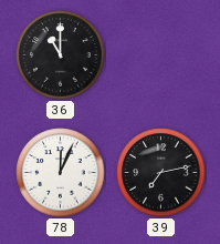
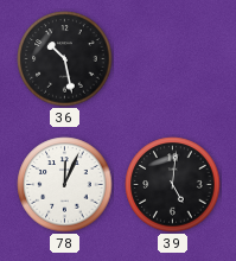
36: 11:00 -> 10:28 (65, 59)
39: 7:13 -> 5:01 (173, 185)
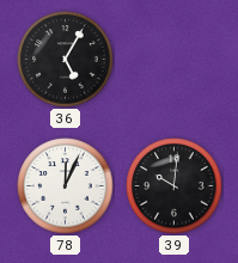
36: 10:28 -> 5:05 (66, 60)
39: 5:01 -> 10:01 (175, 186)
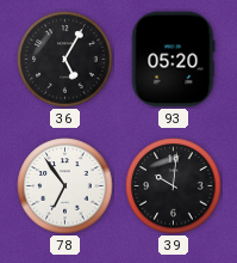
93: none -> 05:20 (173, 60)
78: 12:04 -> 6:54 (66, 186)
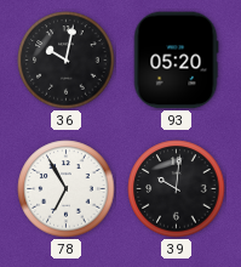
36: 5:05 -> 10:02 (67, 61)
78: 6:54 -> 6:55 (67, 189)
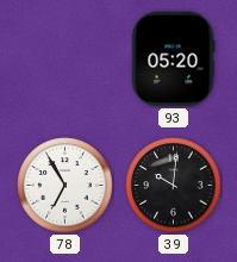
36: 10:02 -> none (67, 61)
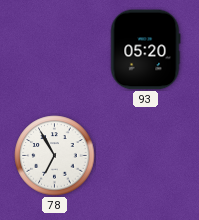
39: 10:01 -> none (174, 186)
